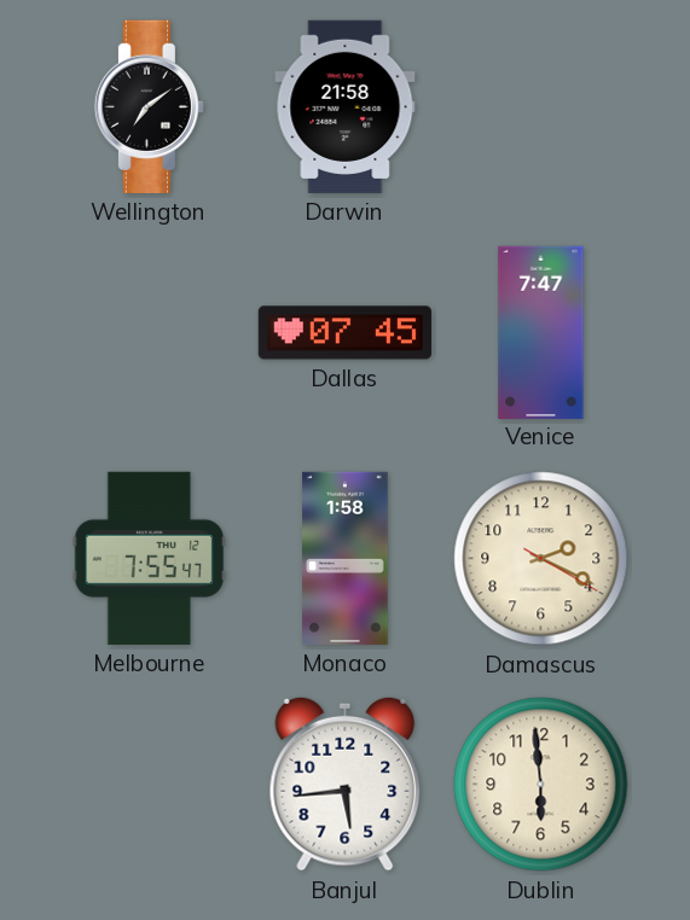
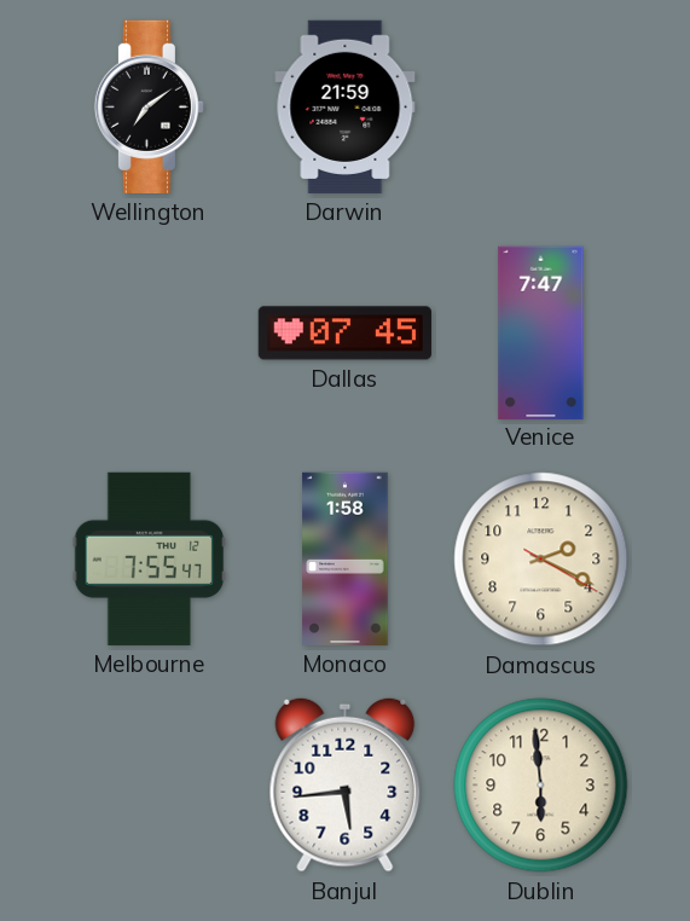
Darwin: 21:58 -> 21:59 (346, 106)
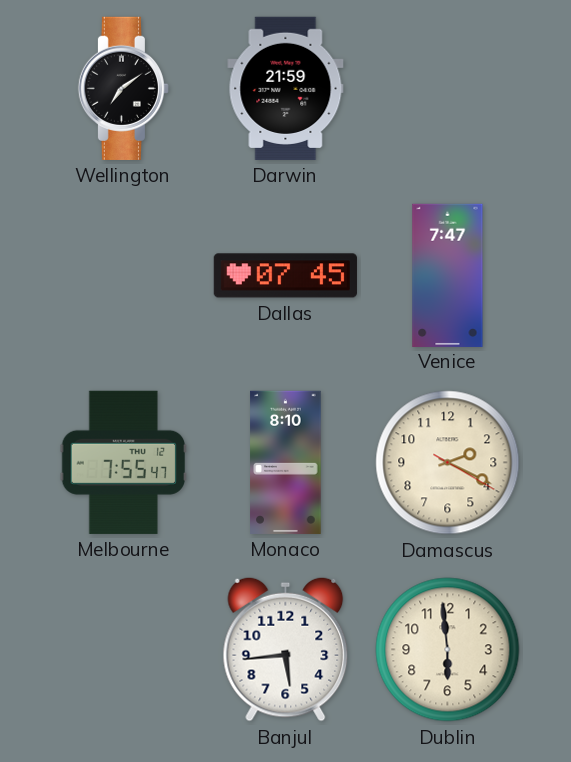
Monaco: 1:58 -> 8:10 (286, 462)
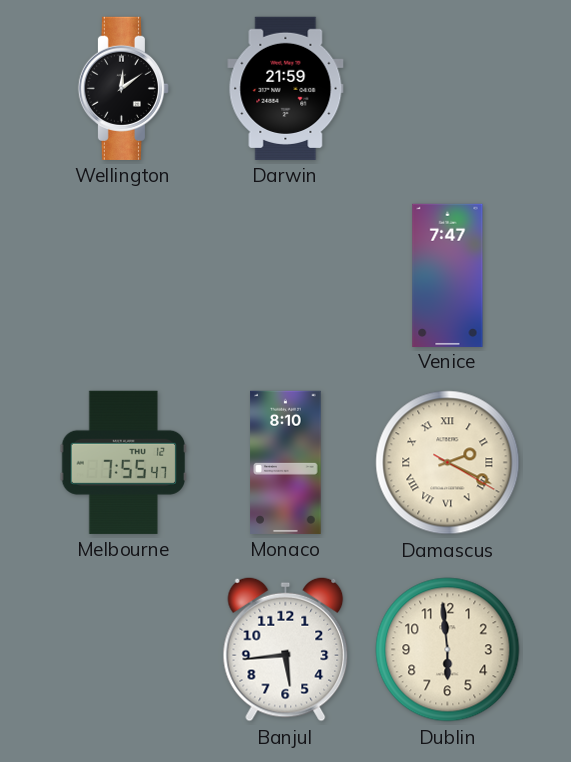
Wellington: 7:09 -> 12:09 (123, 88)
Dallas: 07:45 -> none (285, 276)
Damascus numerals: Arabic -> Roman (448, 463)
